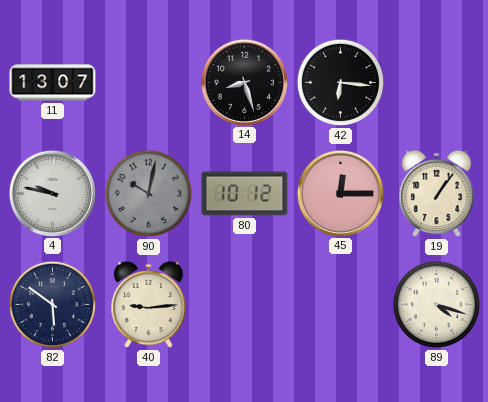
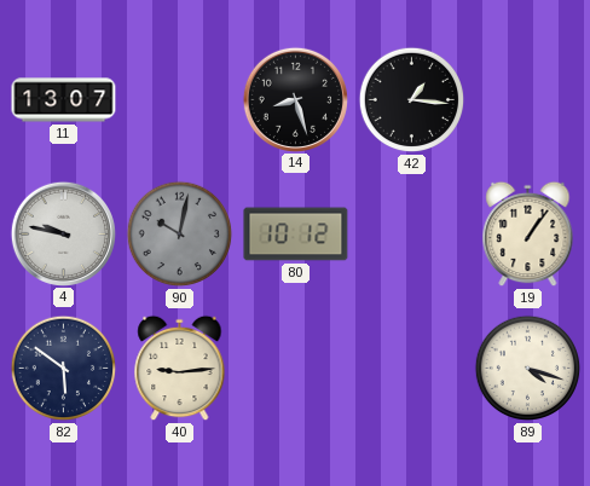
42: 6:16 -> 1:16 (412, 100)
45: 12:15 -> none (340, 193)
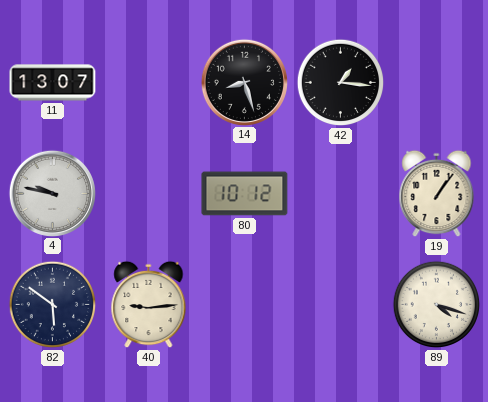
90: 10:02 -> none (180, 235)
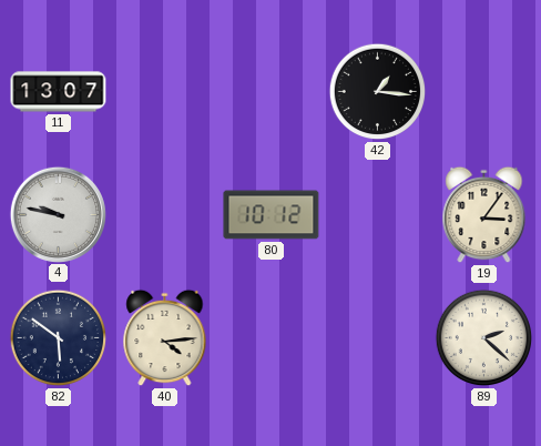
14: 8:27 -> none (244, 82)
19: 1:06 -> 3:06 (484, 215)
40: 9:14 -> 4:14 (165, 338)
89: 4:18 -> 2:22 (484, 338)
